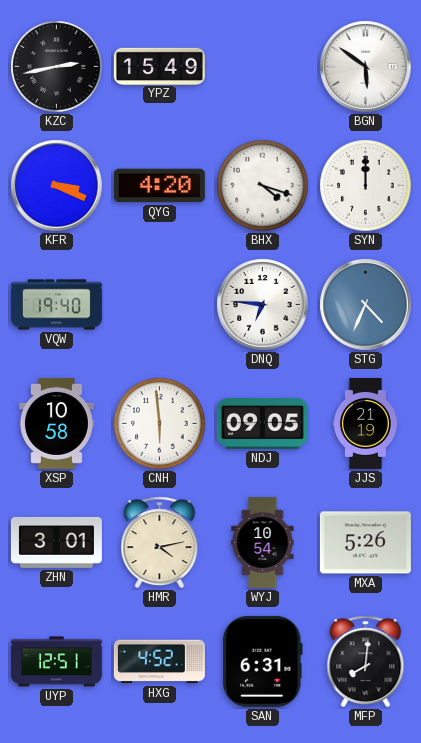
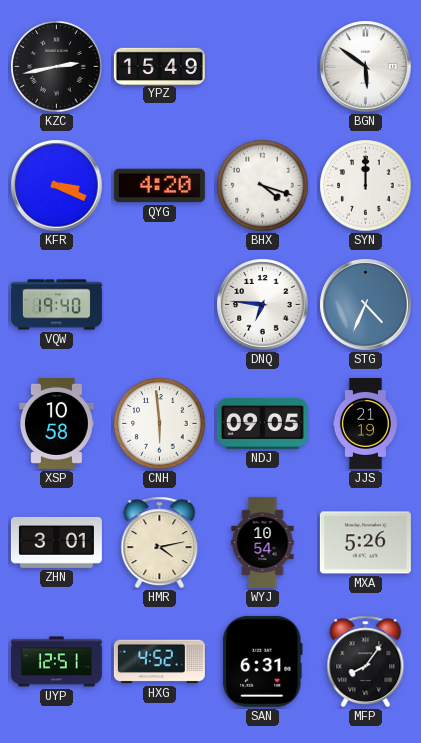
MFP: 8:01 -> 8:06 (366, 662)
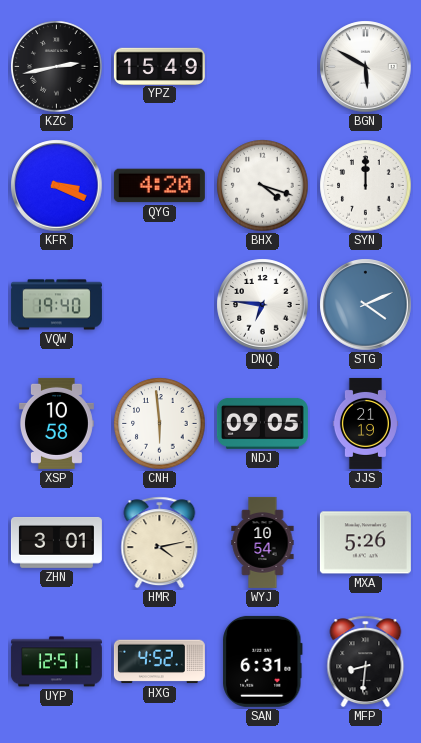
BGN: 5:51 -> 5:50 (366, 67)
STG: 4:34 -> 4:11 (366, 305)
MFP: 8:06 -> 8:31 (366, 662)
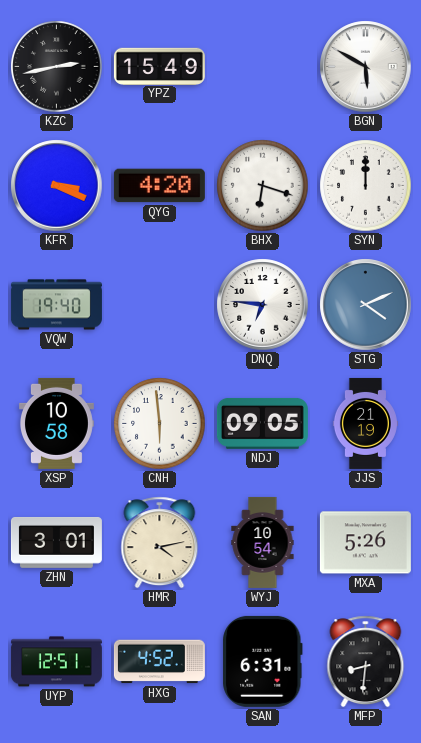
BHX: 4:18 -> 6:18 (263, 186)
